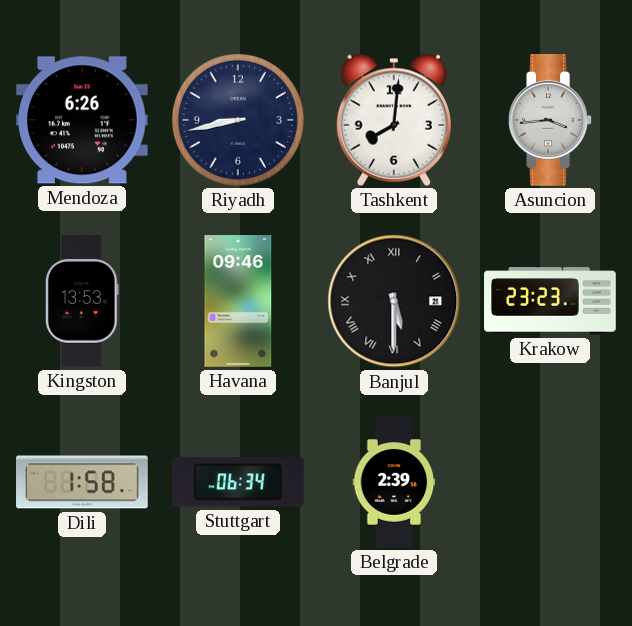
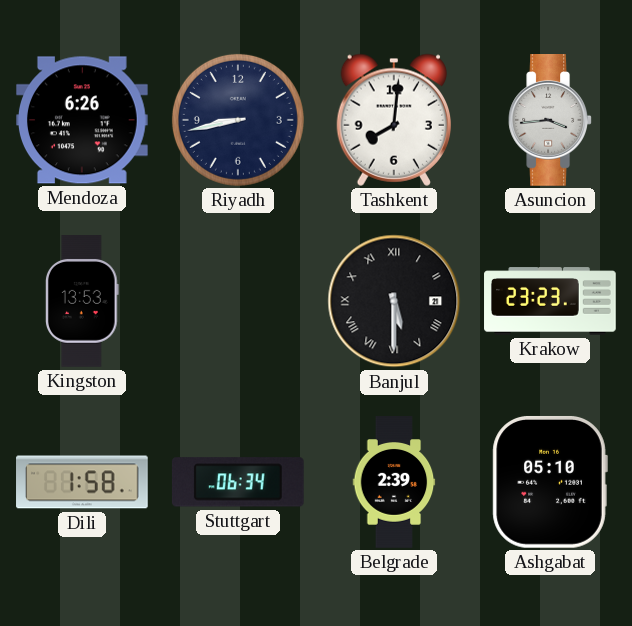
Havana: 09:46 -> none (238, 301)
Ashgabat: none -> 05:10 (550, 482)
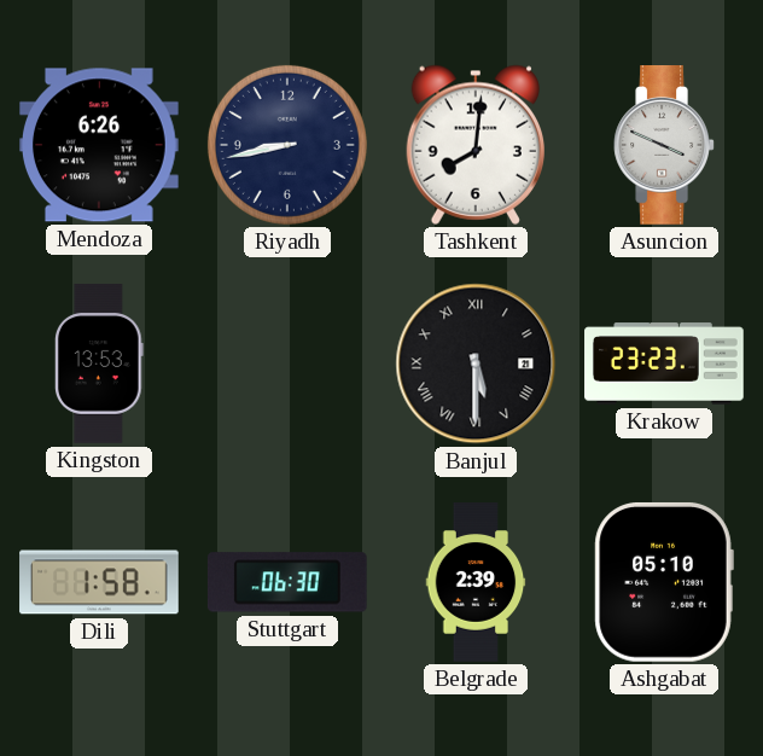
Asuncion: 3:44 -> 3:49 (664, 146)
Stuttgart: 06:34 -> 06:30 (287, 582)
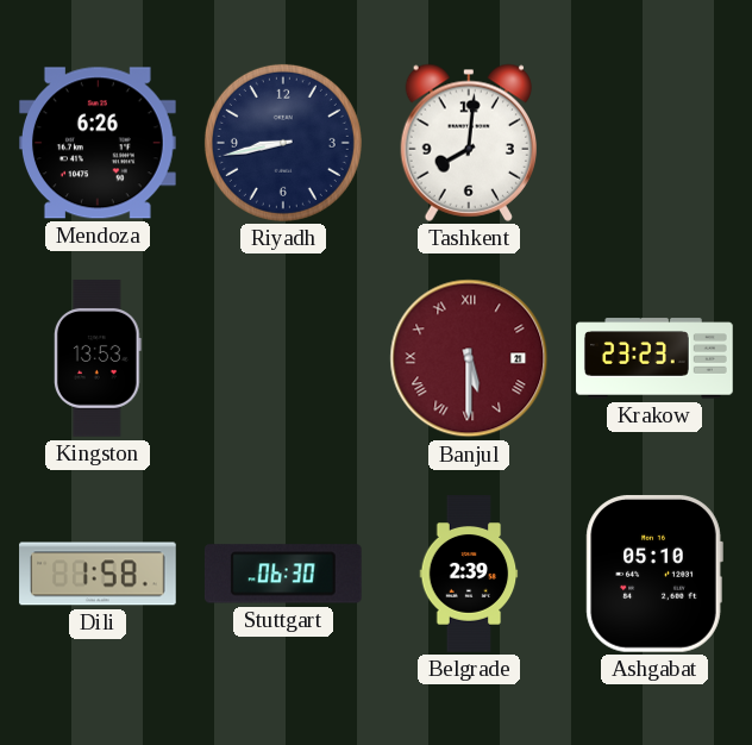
Asuncion: 3:49 -> none (664, 146)
Banjul dial: black -> burgundy (469, 358)
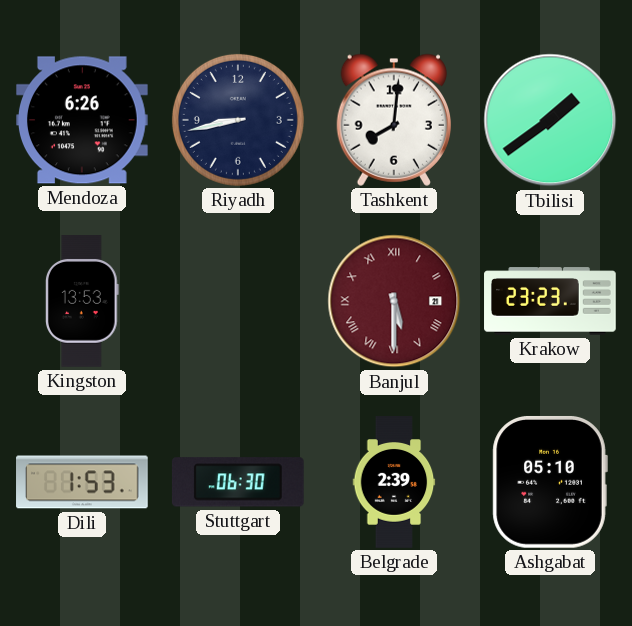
Tbilisi: none -> 1:39 (550, 120)
Dili: 1:58 -> 1:53 (82, 482)
